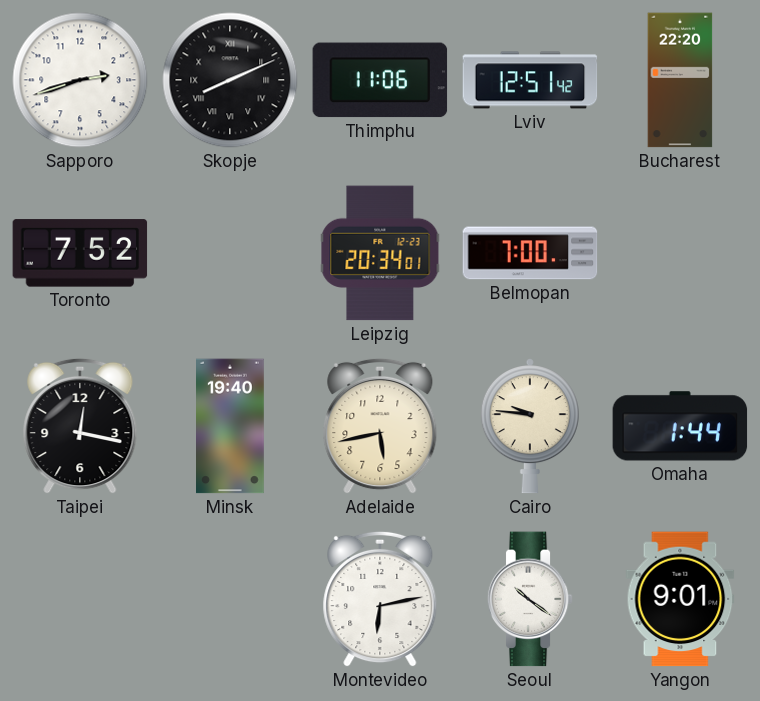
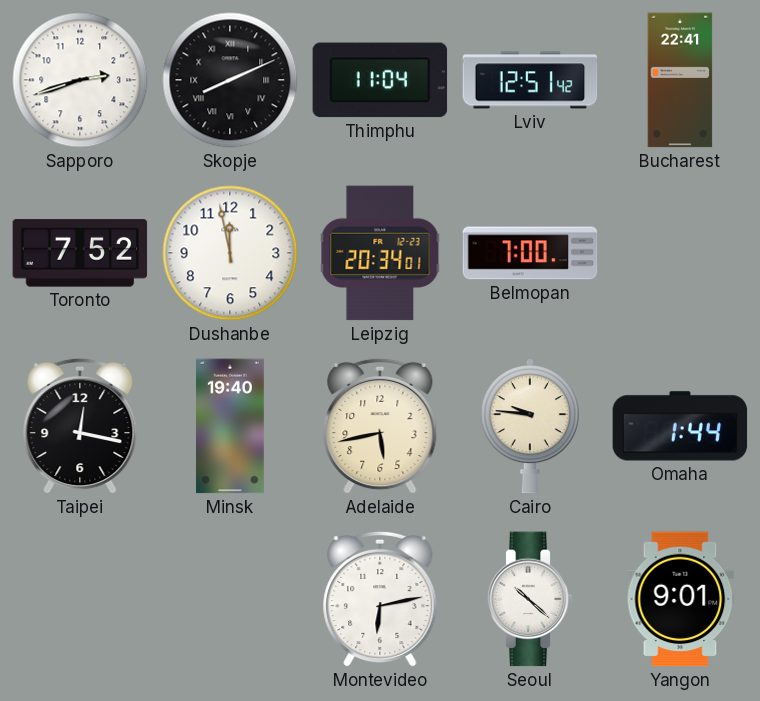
Thimphu: 11:06 -> 11:04 (380, 80)
Bucharest: 22:20 -> 22:41 (680, 80)
Dushanbe: none -> 11:58 (230, 253)
Seoul: 10:21 -> 10:22 (530, 599)
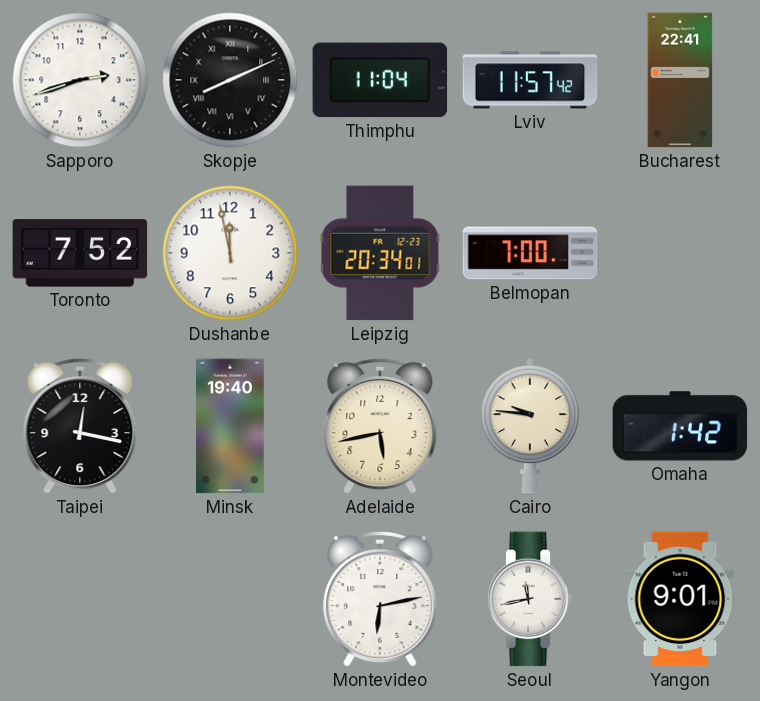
Lviv: 12:51 -> 11:57 (530, 80)
Omaha: 1:44 -> 1:42 (680, 426)
Seoul: 10:22 -> 11:43 (530, 599)
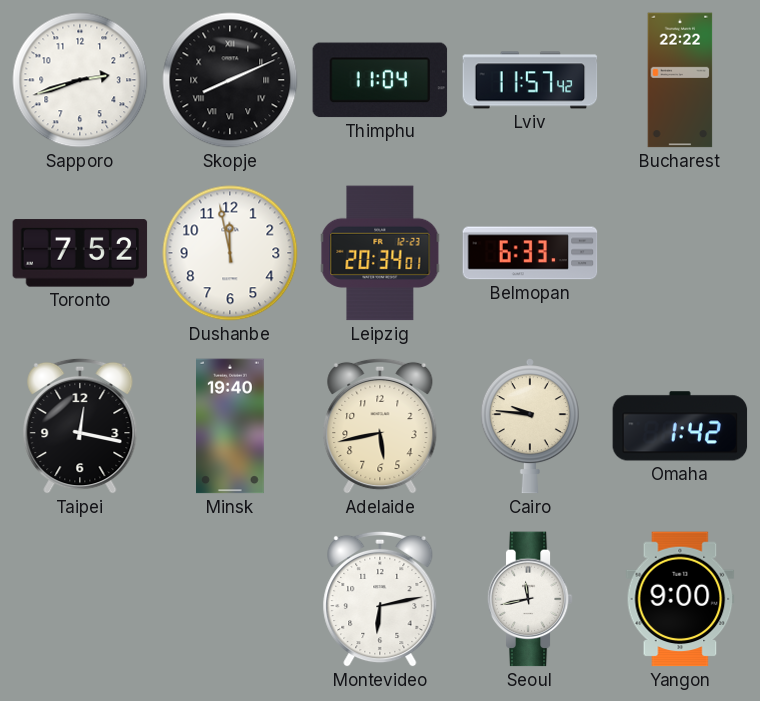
Bucharest: 22:41 -> 22:22 (680, 80)
Belmopan: 7:00 -> 6:33 (530, 253)
Yangon: 9:01 -> 9:00 (680, 599)
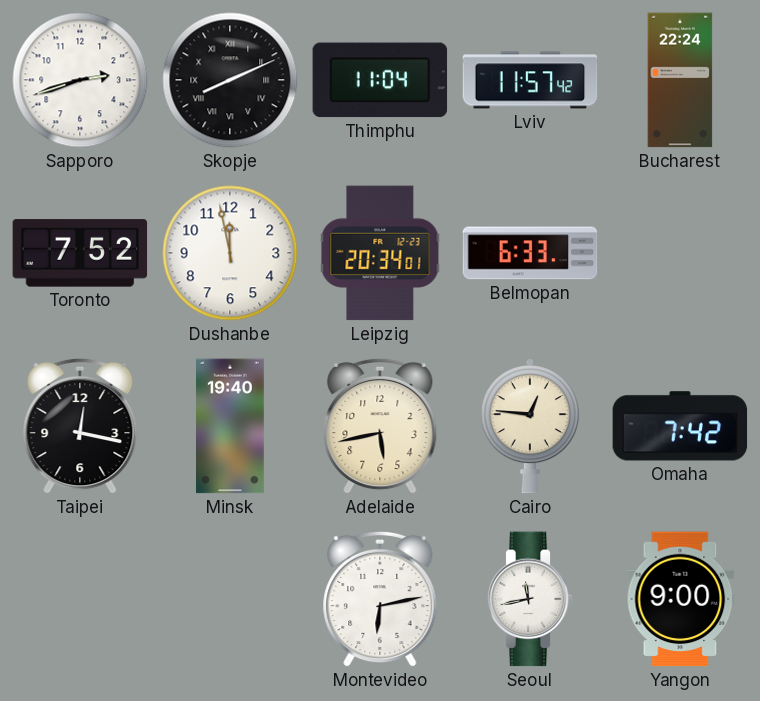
Bucharest: 22:22 -> 22:24 (680, 80)
Cairo: 9:46 -> 12:46 (530, 426)
Omaha: 1:42 -> 7:42 (680, 426)
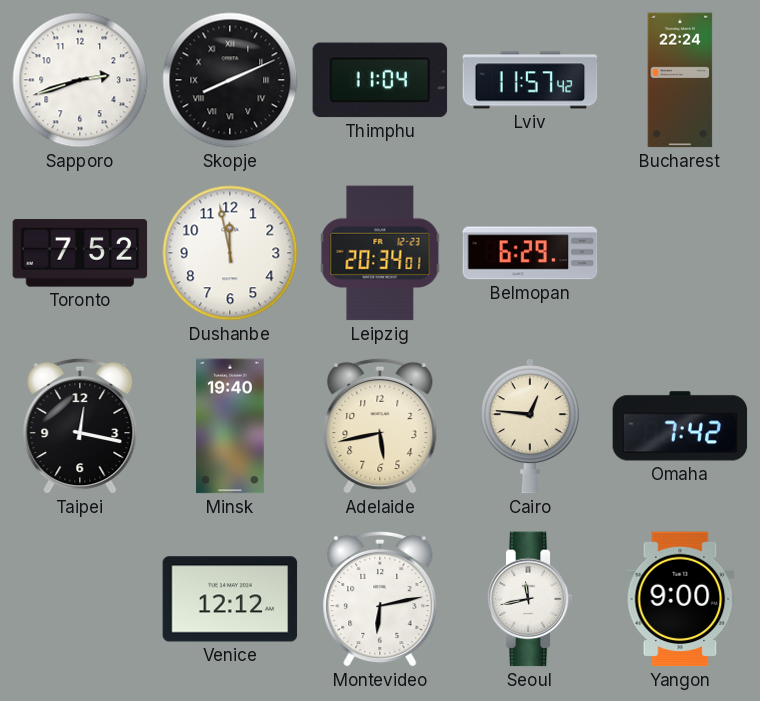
Belmopan: 6:33 -> 6:29 (530, 253)
Venice: none -> 12:12 (230, 599)
